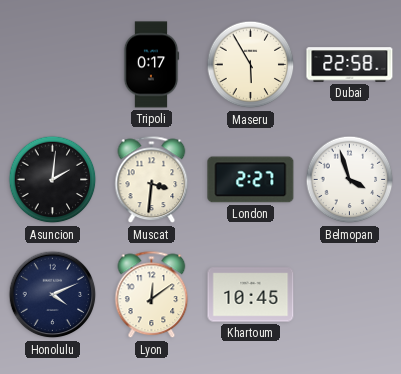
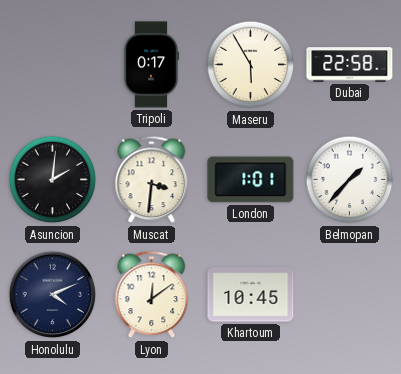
London: 2:27 -> 1:01 (251, 180)
Belmopan: 3:57 -> 1:37 (350, 180)
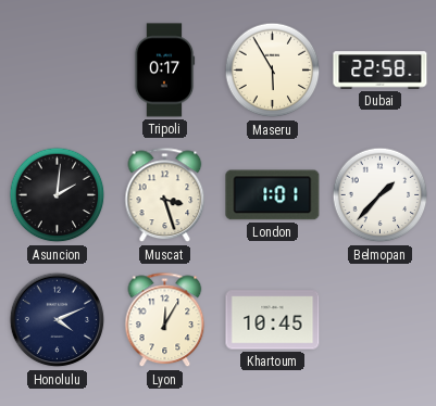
Muscat: 3:31 -> 3:27 (165, 195)
Lyon: 12:09 -> 12:05 (165, 320)
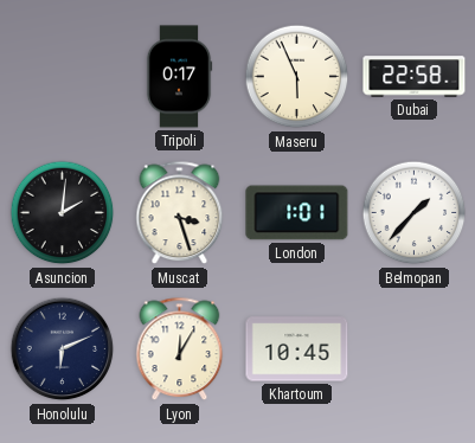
Maseru: 5:55 -> 5:56 (297, 77)
Honolulu: 4:11 -> 6:11 (63, 349)
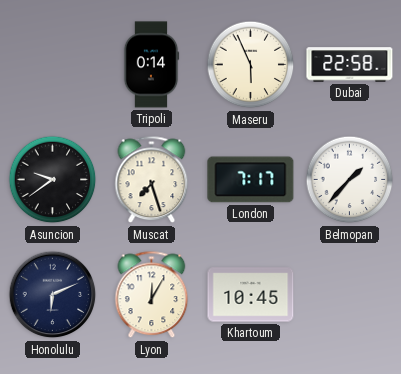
Tripoli: 0:17 -> 0:14 (151, 65)
Asuncion: 2:01 -> 9:39 (53, 180)
Muscat: 3:27 -> 7:27 (152, 180)
London: 1:01 -> 7:17 (251, 180)
